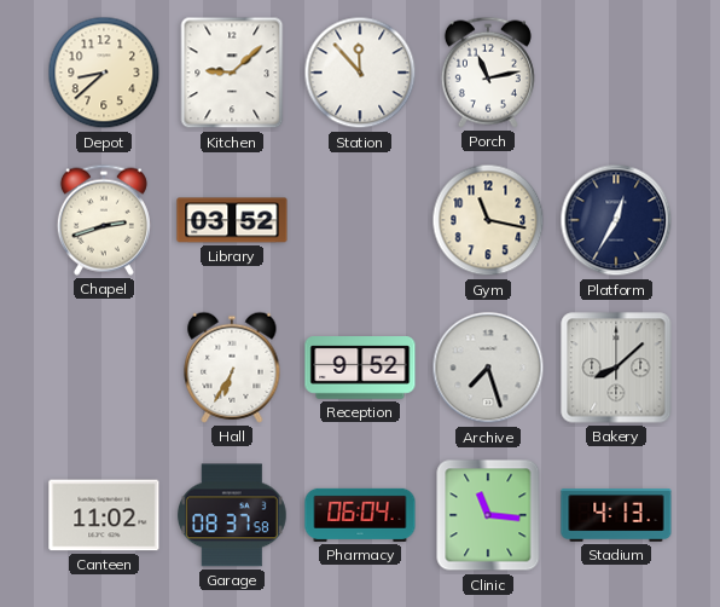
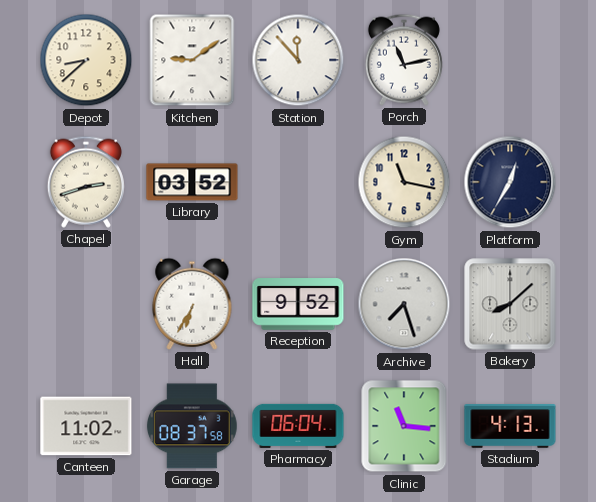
Kitchen: 9:08 -> 9:09 (192, 60)
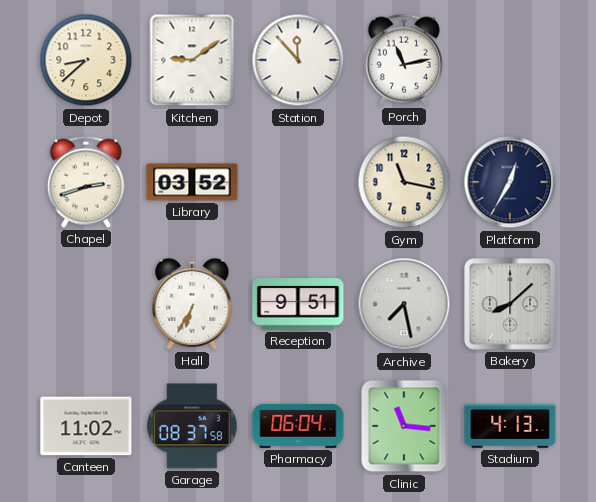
Reception: 9:52 -> 9:51 (298, 304)
Archive: 7:27 -> 7:28 (404, 304)
